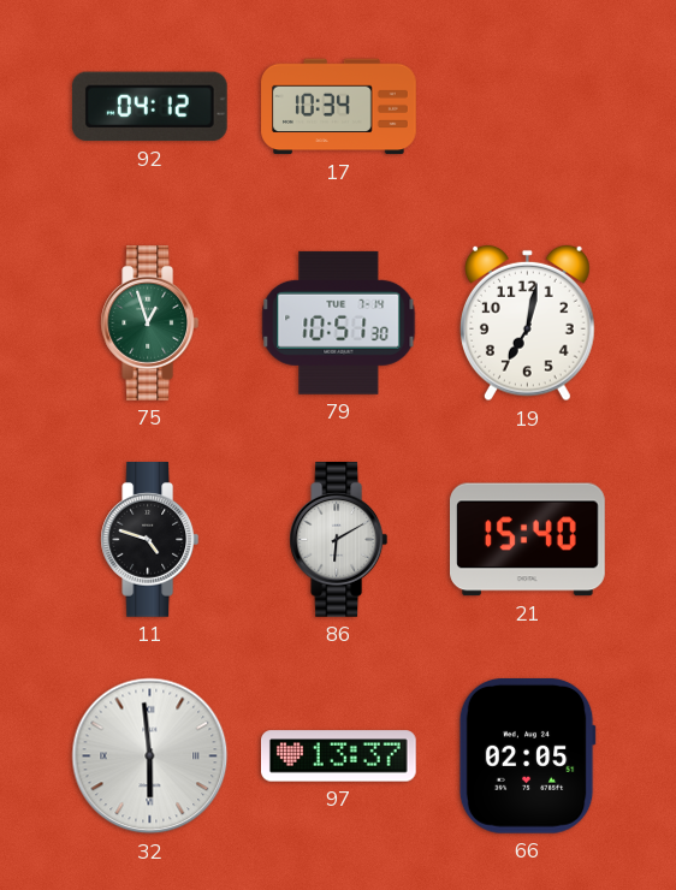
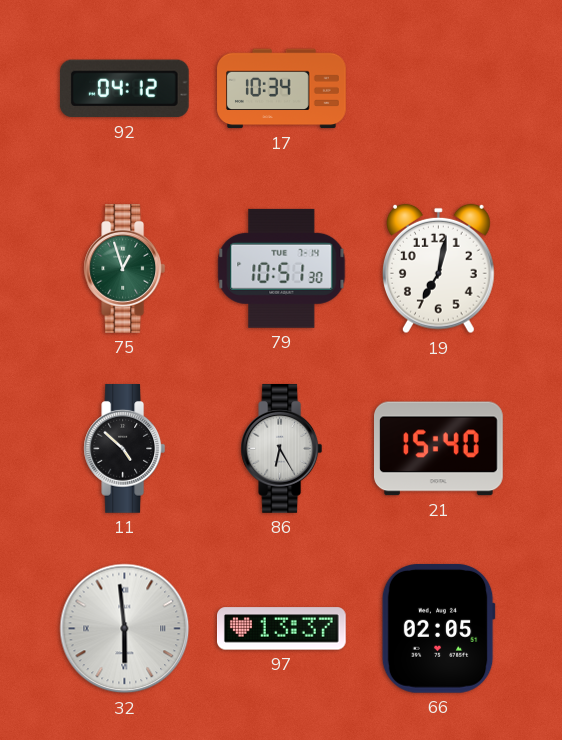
11: 4:48 -> 4:52 (125, 449)
86: 6:10 -> 6:25 (282, 449)
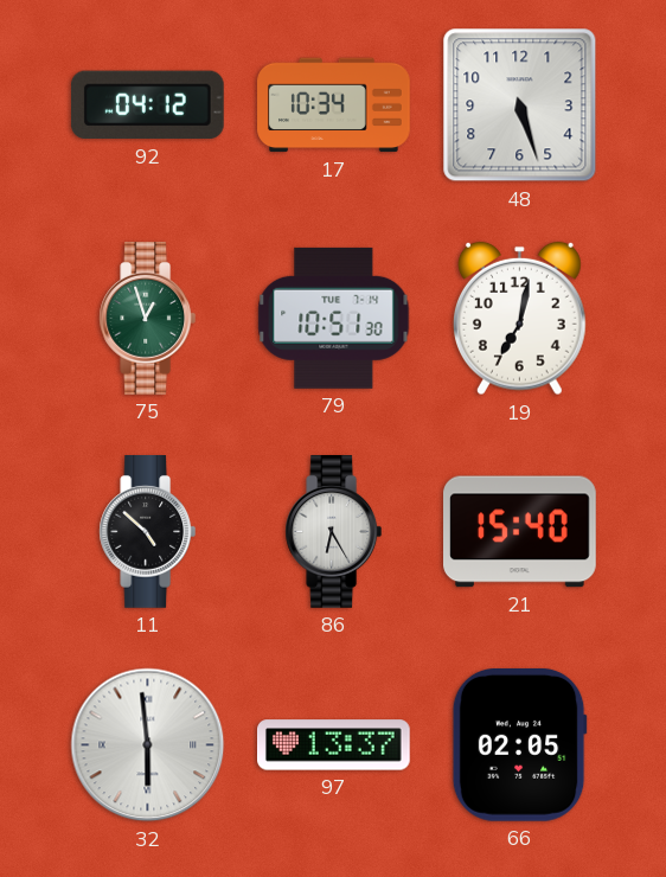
48: none -> 5:27 (520, 105)
